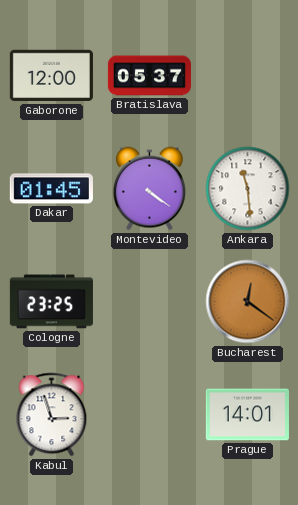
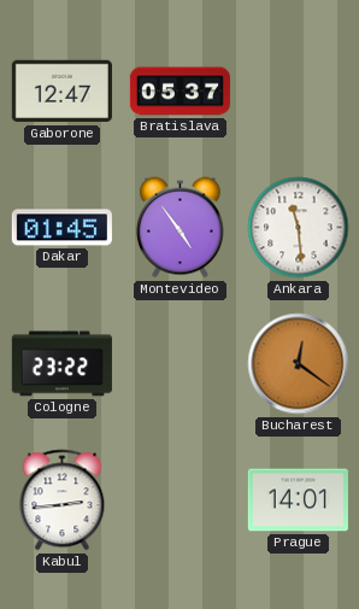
Gaborone: 12:00 -> 12:47 (61, 92)
Montevideo: 4:21 -> 4:54 (179, 228)
Cologne: 23:25 -> 23:22 (61, 364)
Kabul: 2:57 -> 2:44 (63, 500)
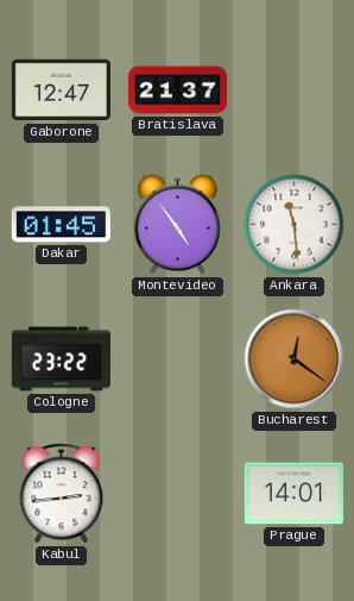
Bratislava: 05:37 -> 21:37 (177, 90)
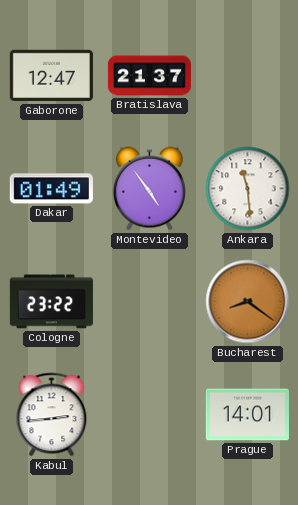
Dakar: 01:45 -> 01:49 (51, 189)
Bucharest: 12:21 -> 8:21 (248, 302)
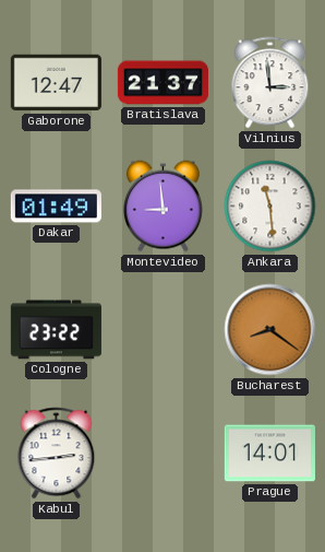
Vilnius: none -> 2:59 (270, 83)
Montevideo: 4:54 -> 8:59 (162, 207)
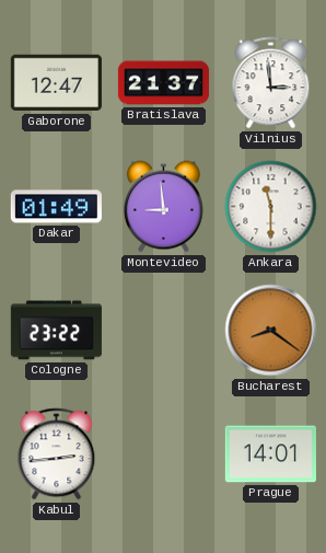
Ankara: 11:29 -> 11:30 (271, 207)
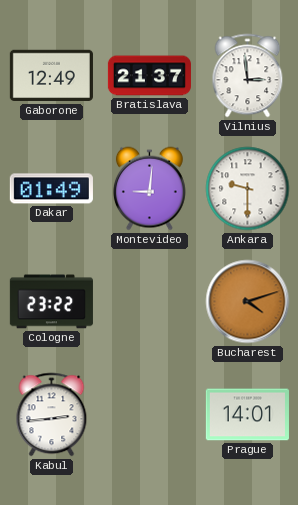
Gaborone: 12:47 -> 12:49 (51, 76)
Montevideo: 8:59 -> 9:01 (149, 189)
Ankara: 11:30 -> 9:30 (248, 189)
Bucharest: 8:21 -> 4:12 (248, 302)
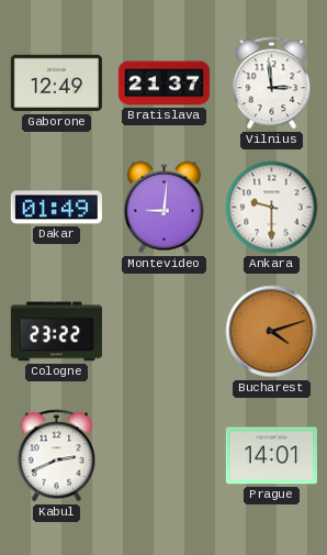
Kabul: 2:44 -> 2:41 (57, 456)
